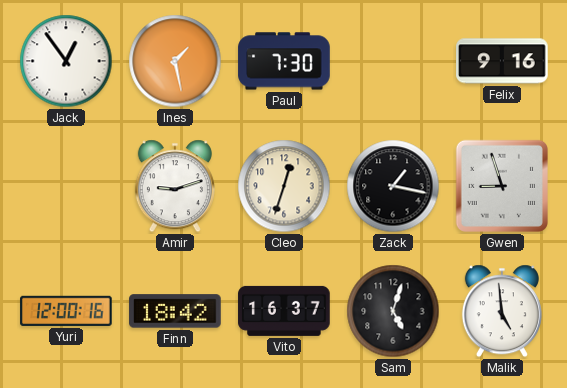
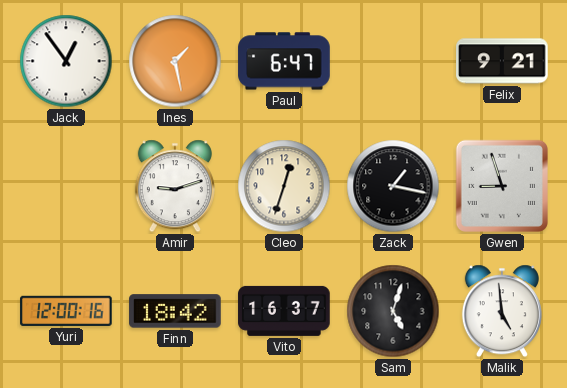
Paul: 7:30 -> 6:47 (284, 61)
Felix: 9:16 -> 9:21 (502, 61)
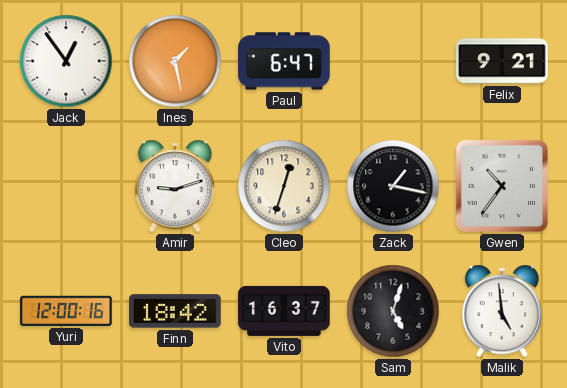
Gwen: 8:57 -> 10:36 (502, 186)
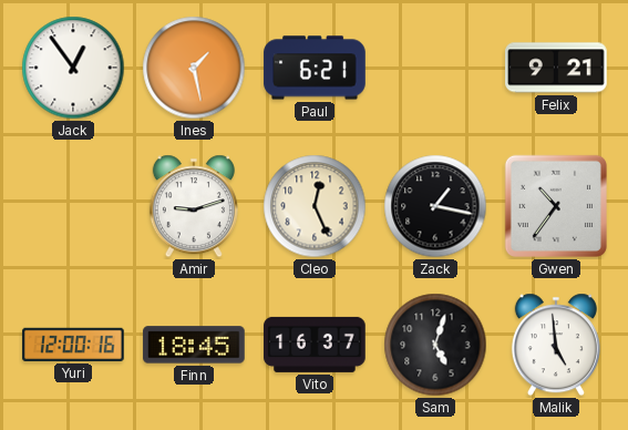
Paul: 6:47 -> 6:21 (315, 68)
Cleo: 12:33 -> 12:26 (315, 206)
Finn: 18:42 -> 18:45 (194, 345)
